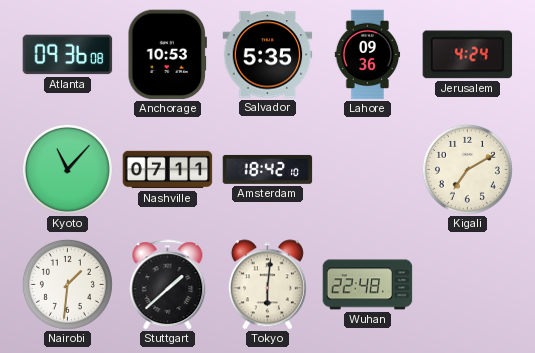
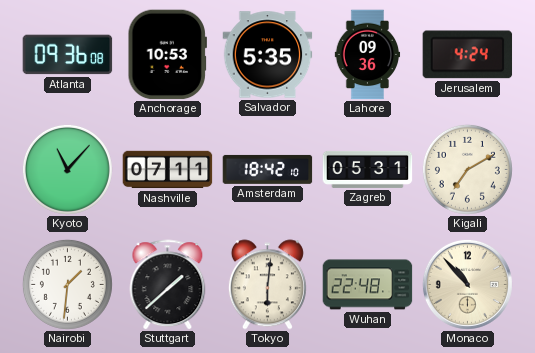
Zagreb: none -> 05:31 (368, 169)
Monaco: none -> 10:53 (467, 284)
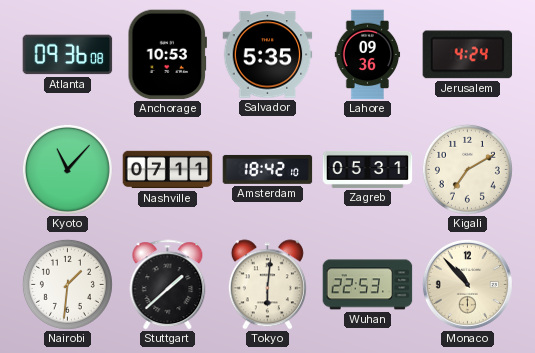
Wuhan: 22:48 -> 22:53 (368, 285)
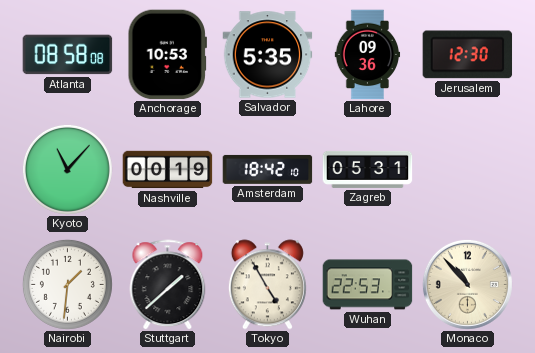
Atlanta: 09:36 -> 08:58 (68, 55)
Jerusalem: 4:24 -> 12:30 (468, 55)
Nashville: 07:11 -> 00:19 (168, 170)
Kigali: 7:10 -> none (467, 169)
Tokyo: 6:01 -> 4:55 (267, 285)
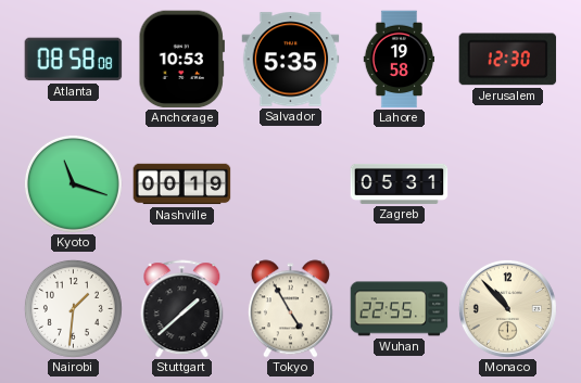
Lahore: 09:36 -> 19:58 (400, 60)
Kyoto: 11:07 -> 11:18 (73, 183)
Amsterdam: 18:42 -> none (268, 169)
Wuhan: 22:53 -> 22:55 (400, 309)
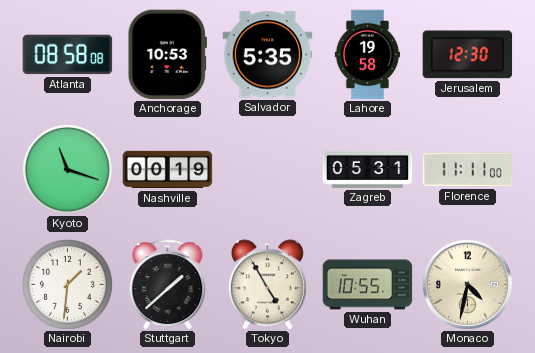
Florence: none -> 11:11 (468, 170)
Wuhan: 22:55 -> 10:55 (368, 285)
Monaco: 10:53 -> 4:32 (467, 284)
